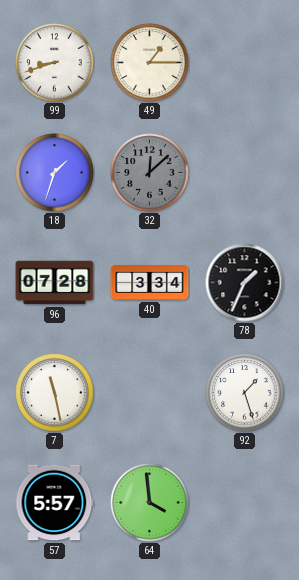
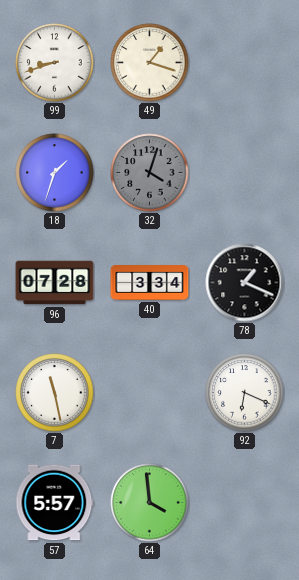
49: 1:15 -> 1:18 (150, 63)
32: 12:08 -> 4:03 (150, 173)
78: 1:34 -> 1:19 (245, 283)
92: 1:27 -> 6:19 (245, 393)
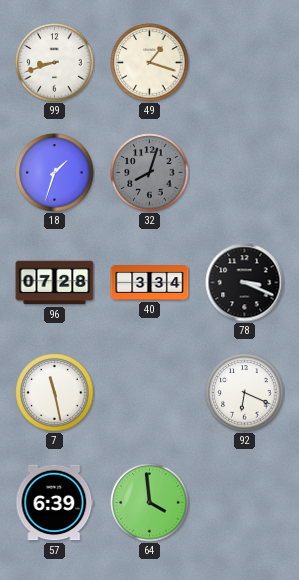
32: 4:03 -> 8:03 (150, 173)
78: 1:19 -> 3:19 (245, 283)
57: 5:57 -> 6:39 (55, 503)
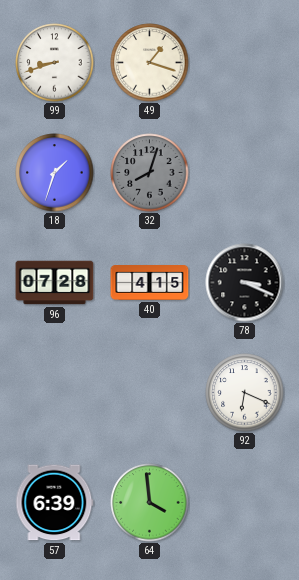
40: 3:34 -> 4:15 (150, 283)
7: 11:28 -> none (55, 393)
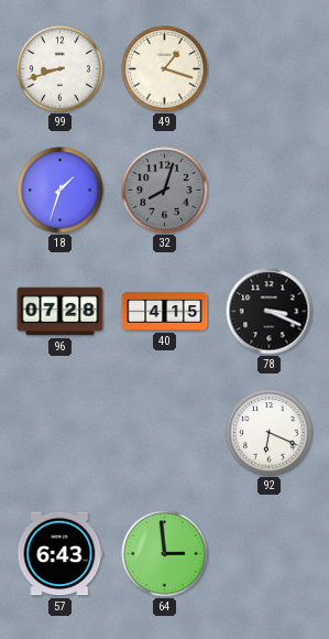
57: 6:39 -> 6:43 (61, 554)
64: 3:59 -> 2:59 (165, 554)
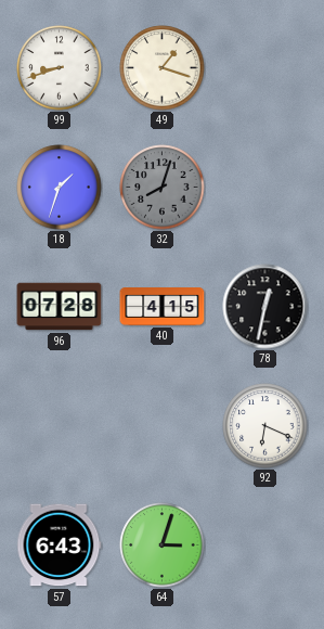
78: 3:19 -> 12:32 (265, 307)
64: 2:59 -> 3:03 (163, 545)
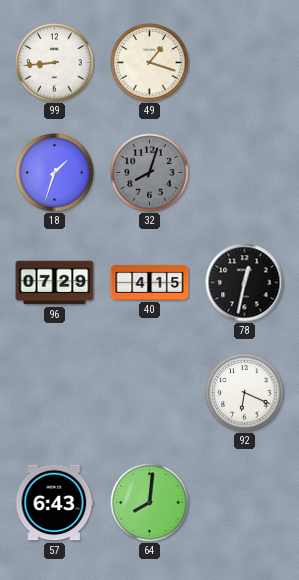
99: 8:42 -> 8:44 (55, 63)
96: 07:28 -> 07:29 (55, 283)
64: 3:03 -> 8:01 (150, 503)
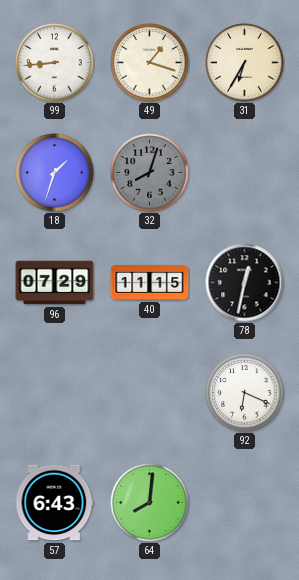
31: none -> 6:35 (245, 63)
40: 4:15 -> 11:15 (150, 283)
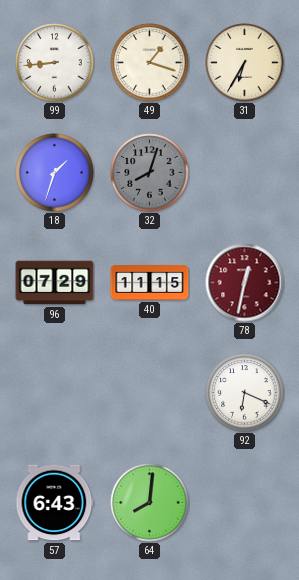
78 dial: black -> burgundy (245, 283)
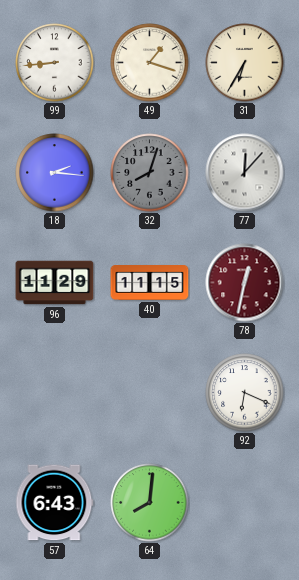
18: 1:33 -> 2:16 (55, 173)
77: none -> 12:07 (245, 173)
96: 07:29 -> 11:29 (55, 283)
